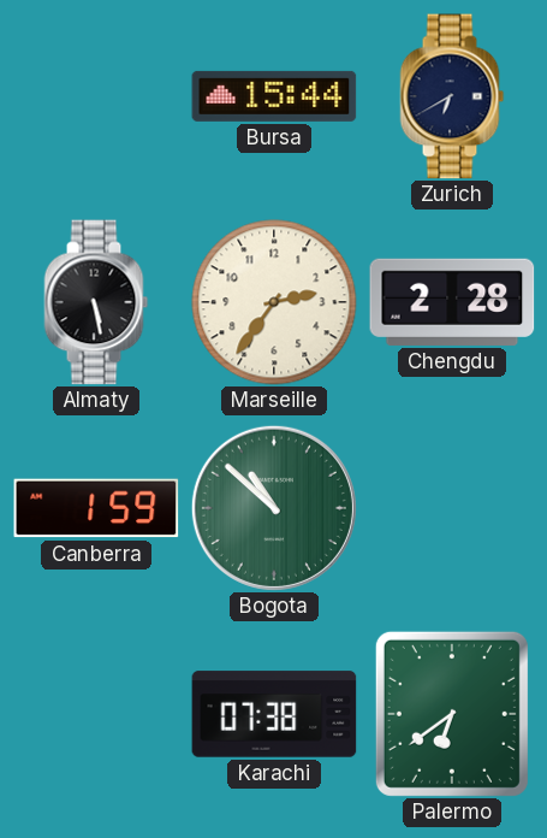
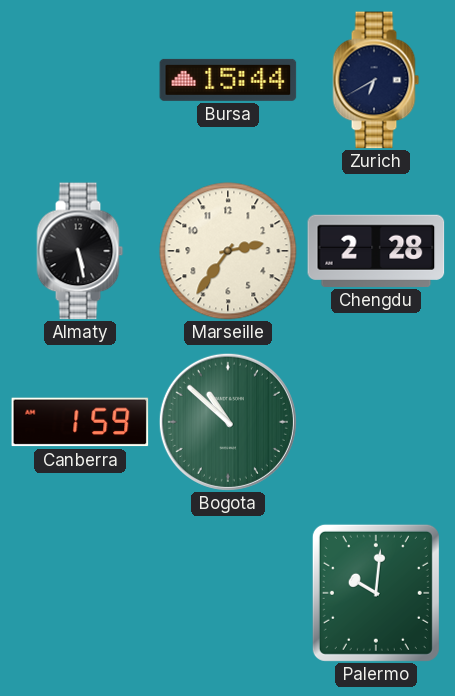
Karachi: 07:38 -> none (274, 714)
Palermo: 6:39 -> 10:01 (376, 593)
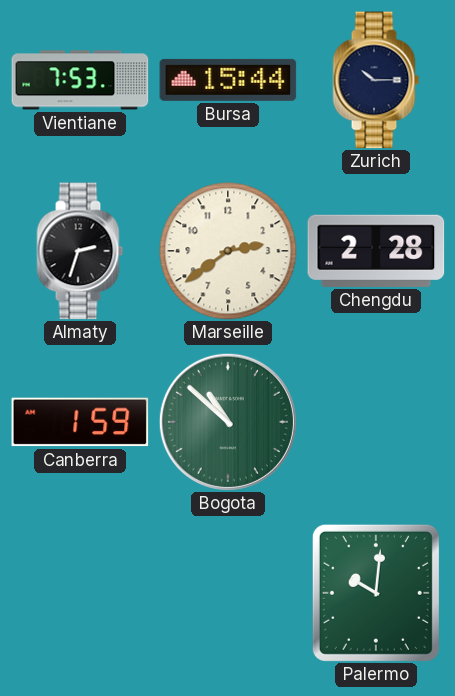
Vientiane: none -> 7:53 (80, 80)
Zurich: 6:40 -> 10:15 (376, 80)
Almaty: 5:28 -> 2:33 (80, 251)
Marseille: 2:36 -> 2:39 (228, 251)
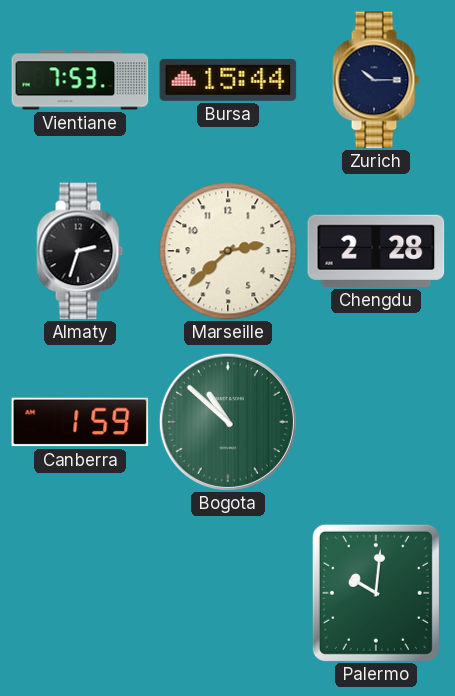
Marseille: 2:39 -> 2:38 (228, 251)
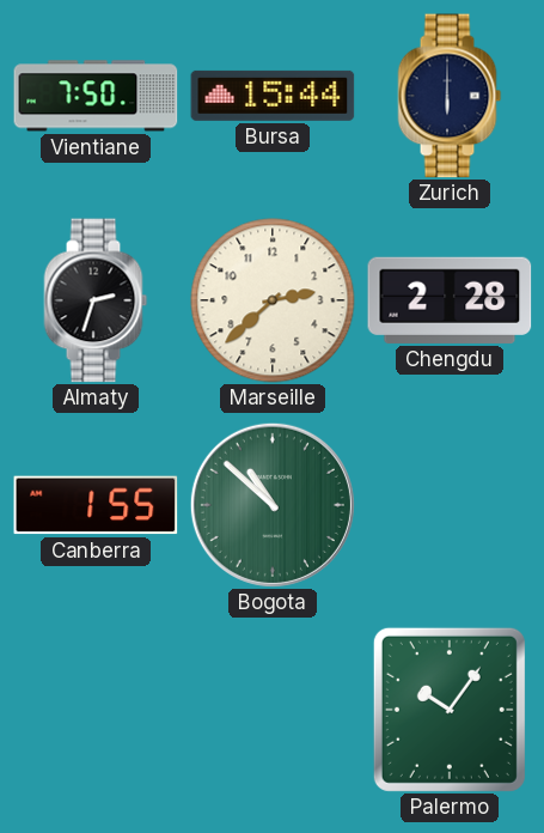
Vientiane: 7:53 -> 7:50 (96, 96)
Zurich: 10:15 -> 6:00 (450, 96)
Canberra: 1:59 -> 1:55 (96, 505)
Palermo: 10:01 -> 10:06 (450, 710)
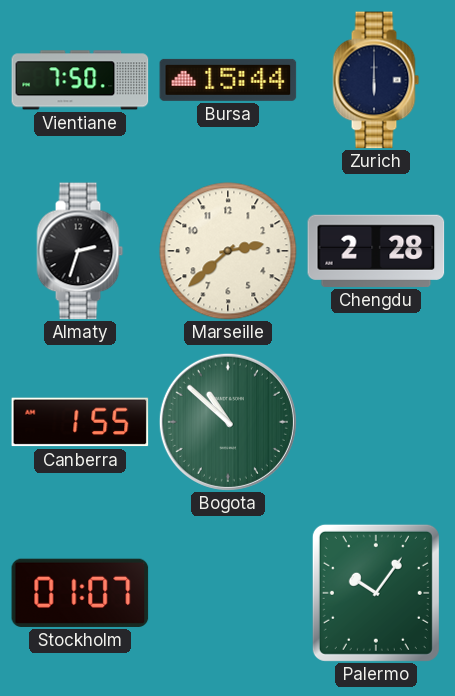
Stockholm: none -> 01:07 (80, 593)
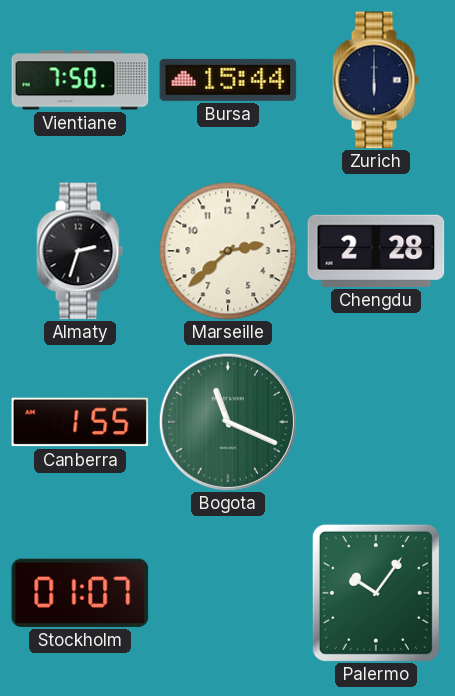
Bogota: 10:52 -> 11:19 (228, 422)
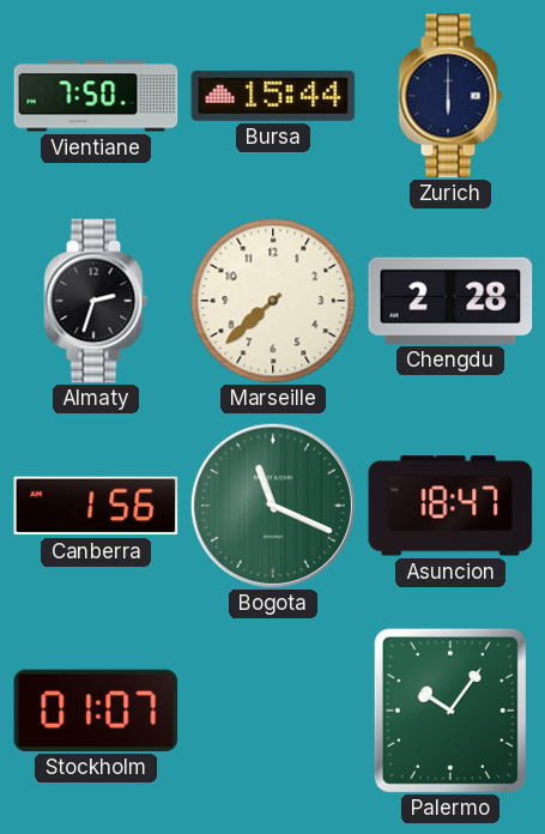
Marseille: 2:38 -> 7:38 (273, 301)
Canberra: 1:55 -> 1:56 (96, 506)
Asuncion: none -> 18:47 (450, 506)
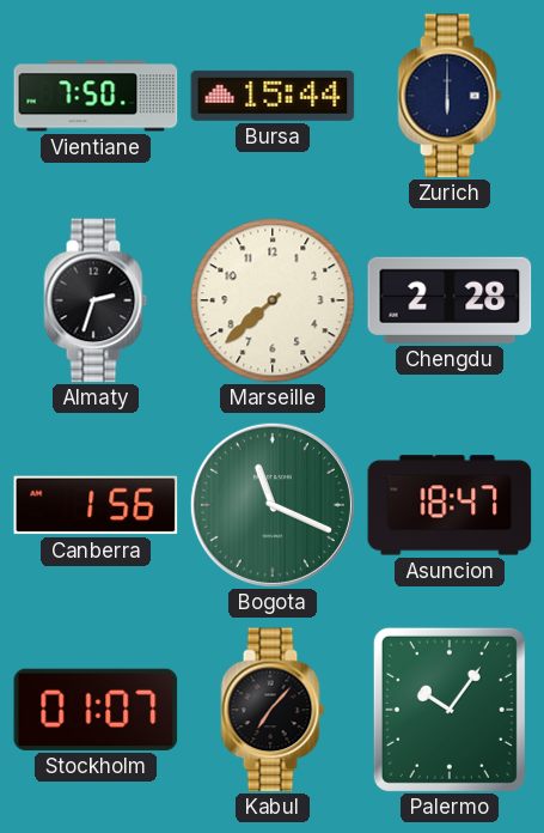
Kabul: none -> 7:07 (273, 710)
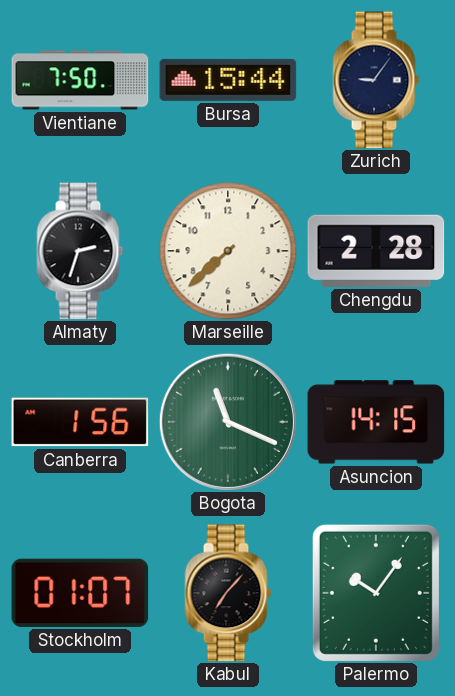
Zurich: 6:00 -> 9:06 (376, 80)
Asuncion: 18:47 -> 14:15 (376, 422)
